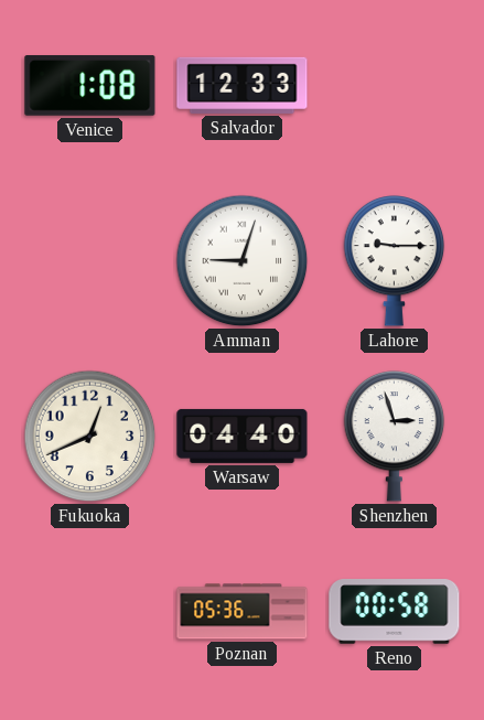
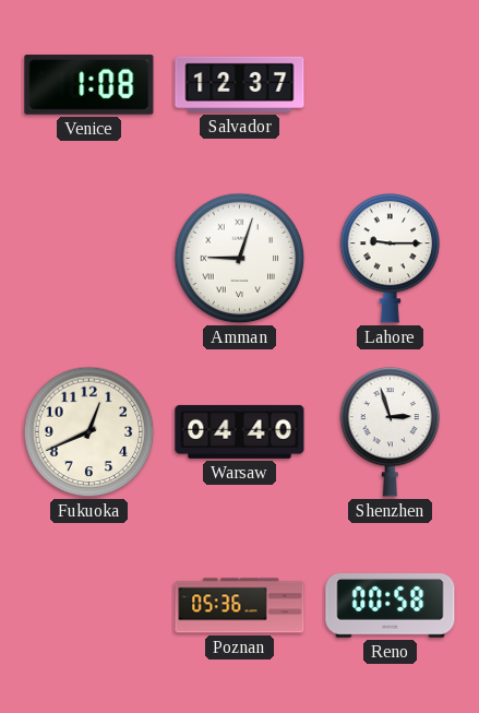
Salvador: 12:33 -> 12:37 (240, 84)
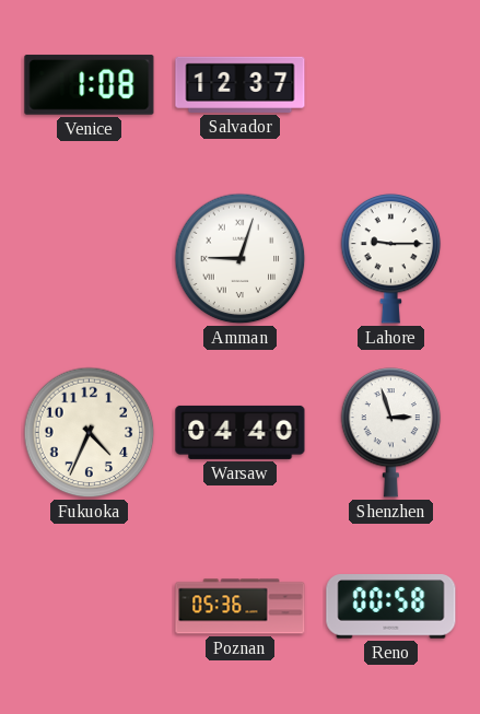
Fukuoka: 12:41 -> 4:34 (90, 433)
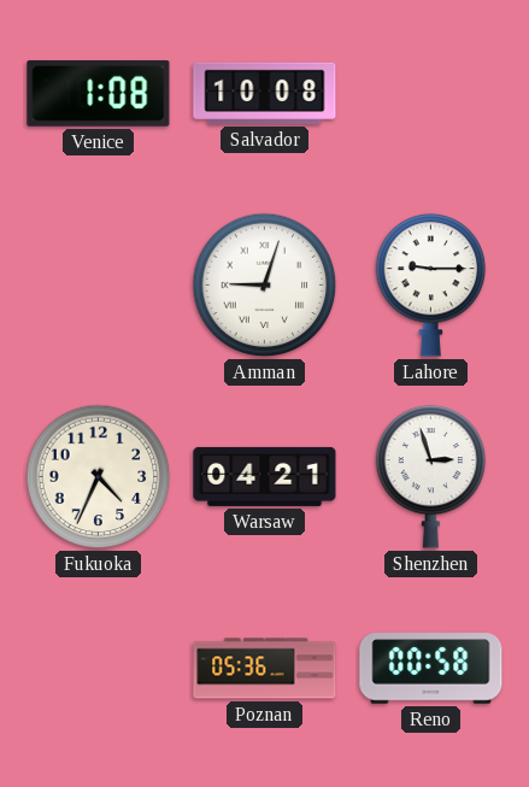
Salvador: 12:37 -> 10:08 (265, 93)
Warsaw: 04:40 -> 04:21 (265, 476)
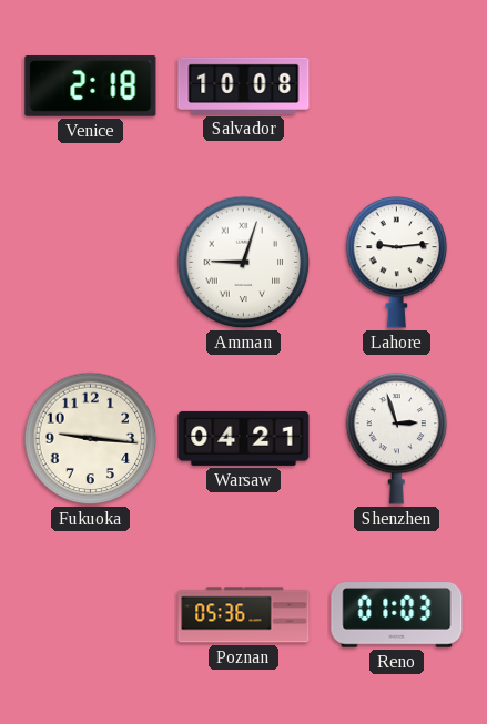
Venice: 1:08 -> 2:18 (91, 86)
Lahore: 9:15 -> 9:14 (397, 262)
Fukuoka: 4:34 -> 9:16 (91, 439)
Reno: 00:58 -> 01:03 (397, 615)
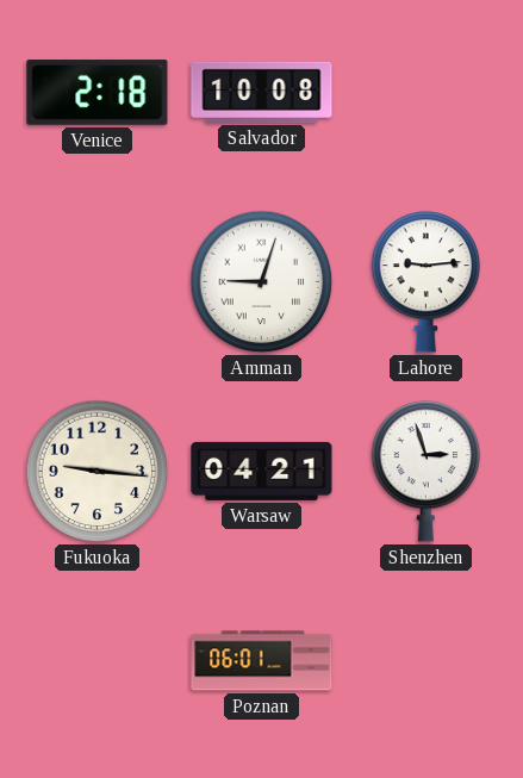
Poznan: 05:36 -> 06:01 (262, 661)
Reno: 01:03 -> none (397, 615)
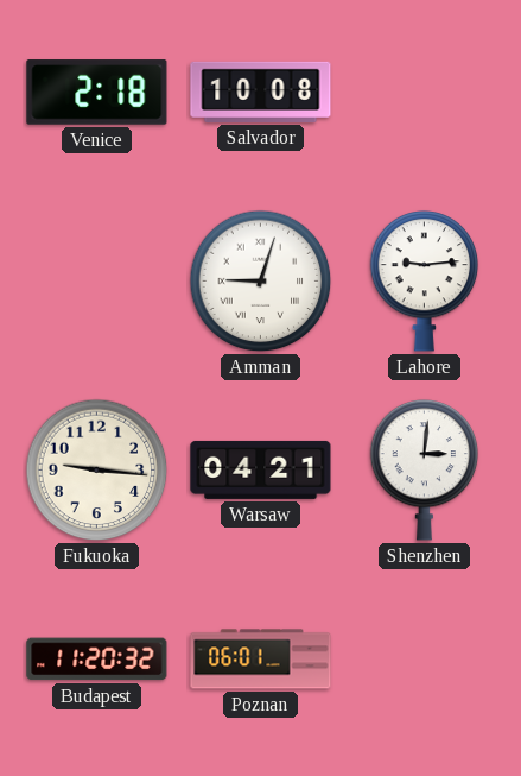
Shenzhen: 2:57 -> 3:01 (425, 469)
Budapest: none -> 11:20 (97, 660)
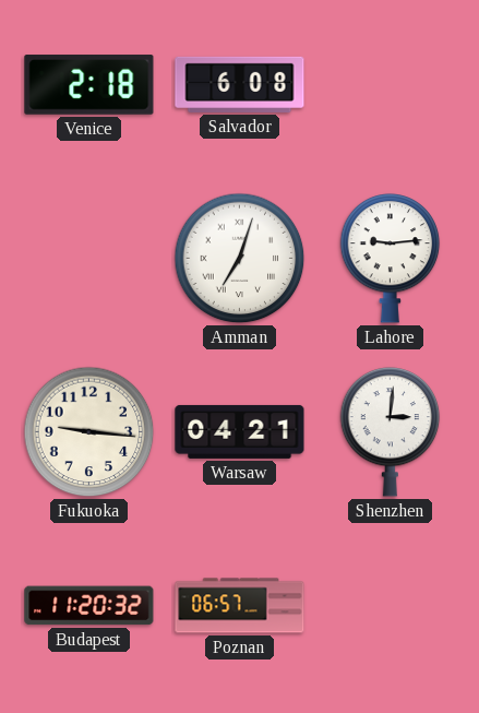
Salvador: 10:08 -> 6:08 (240, 84)
Amman: 9:03 -> 7:03 (240, 259)
Poznan: 06:01 -> 06:57 (240, 606)
